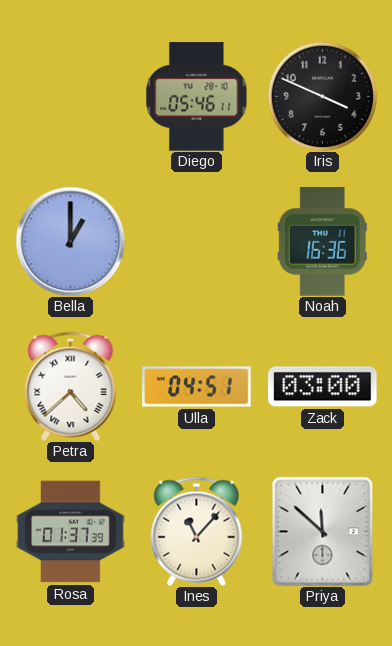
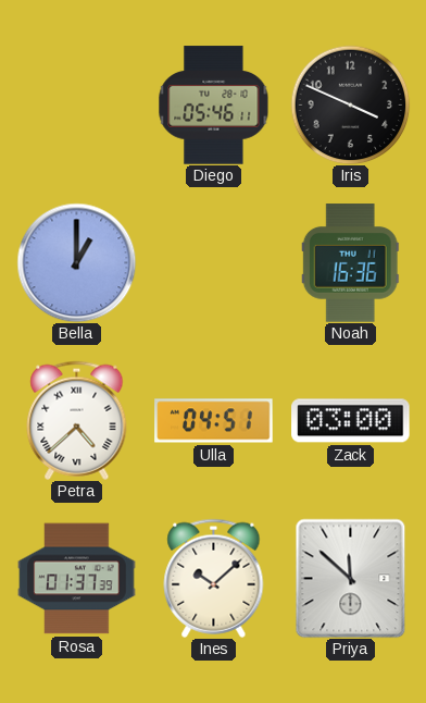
Ines: 11:07 -> 10:08 (214, 578)
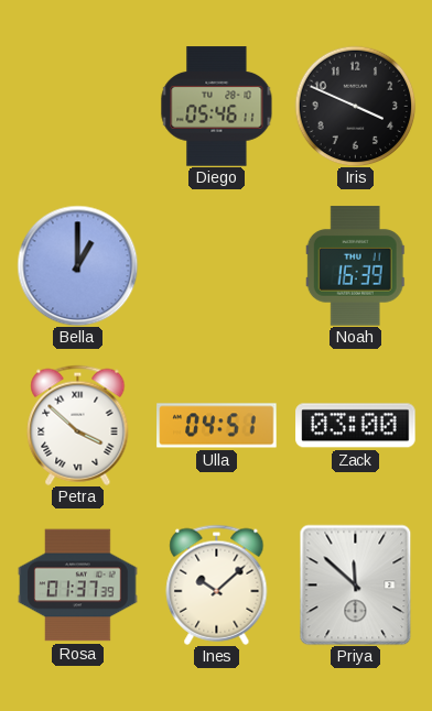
Noah: 16:36 -> 16:39 (355, 266)
Petra: 4:38 -> 3:52 (78, 425)
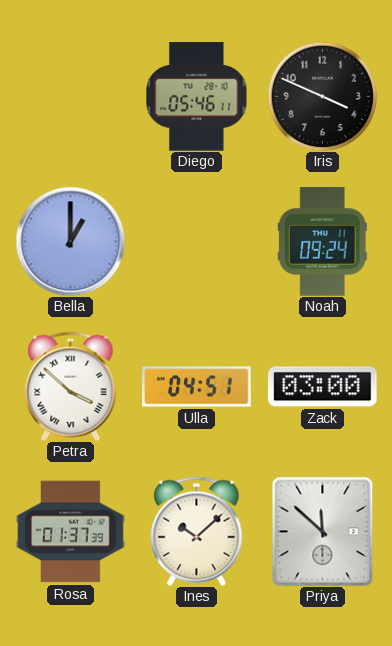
Noah: 16:39 -> 09:24 (322, 242)
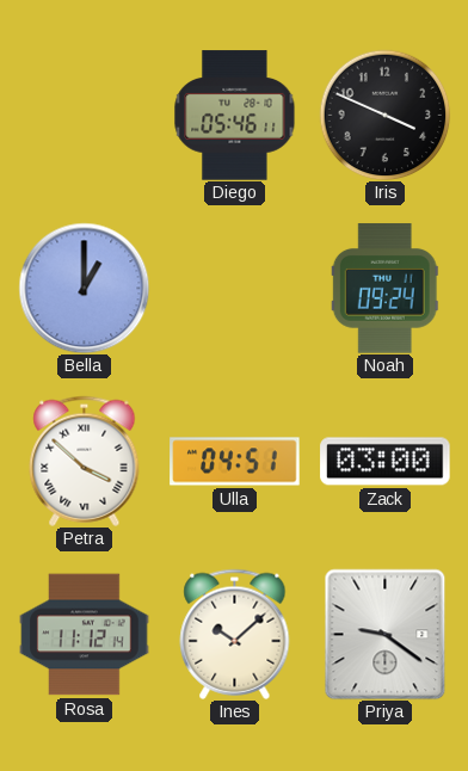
Rosa: 01:37 -> 11:12 (85, 635)
Priya: 11:52 -> 9:21 (386, 634)
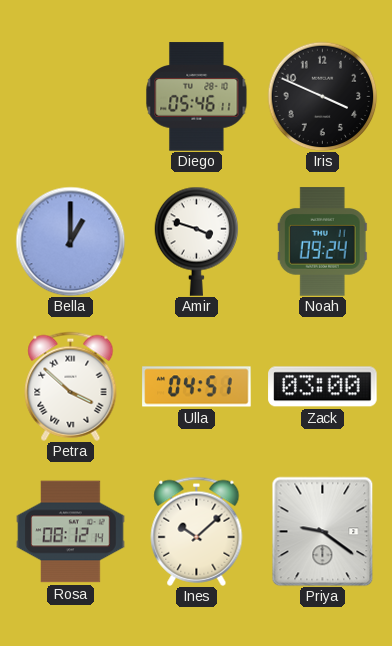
Amir: none -> 3:48 (197, 241)
Rosa: 11:12 -> 08:12 (71, 532)
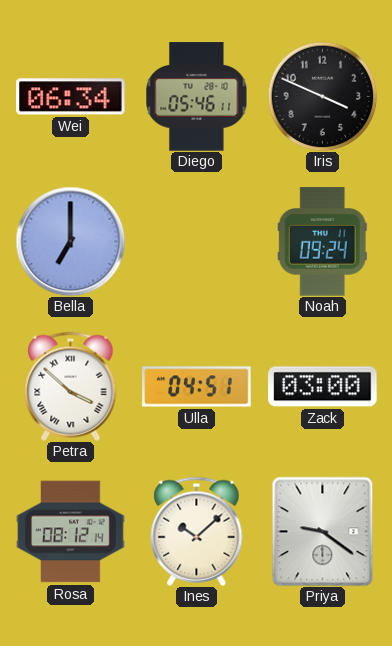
Wei: none -> 06:34 (71, 97)
Bella: 1:00 -> 7:00 (70, 241)
Amir: 3:48 -> none (197, 241)
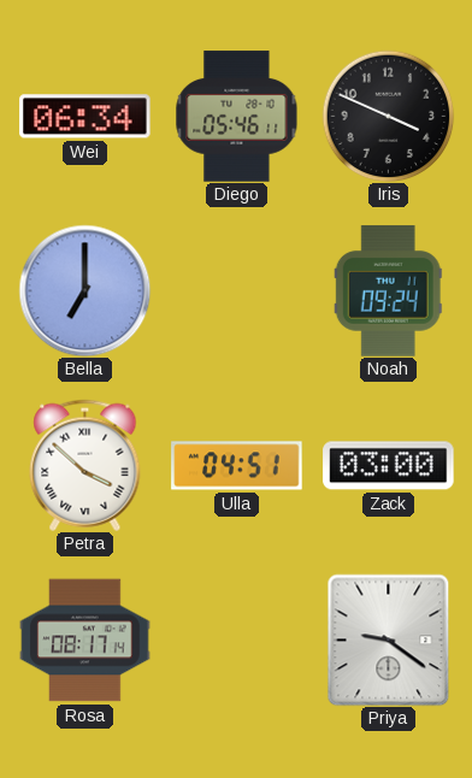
Rosa: 08:12 -> 08:17 (85, 641)
Ines: 10:08 -> none (197, 531)
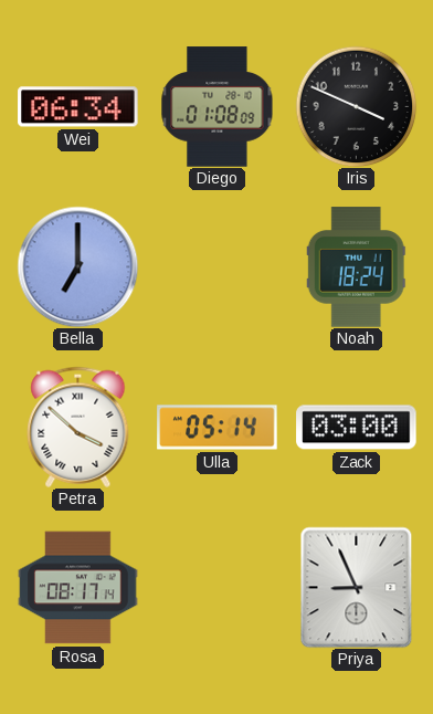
Diego: 05:46 -> 01:08 (218, 107)
Noah: 09:24 -> 18:24 (356, 267)
Ulla: 04:51 -> 05:14 (218, 428)
Priya: 9:21 -> 8:56 (357, 587)
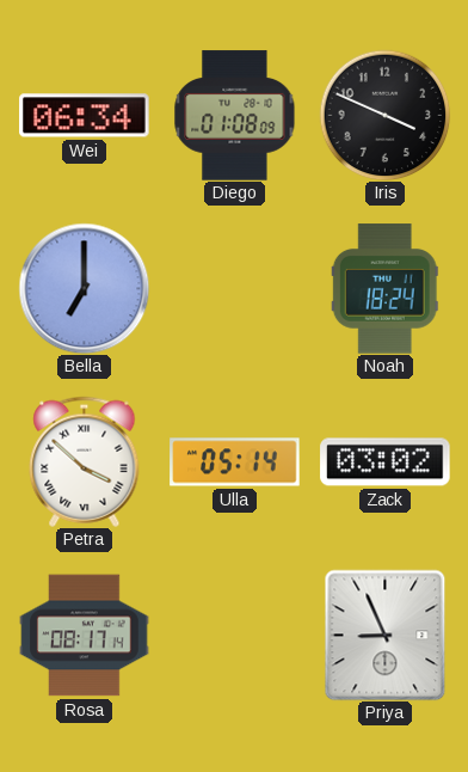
Zack: 03:00 -> 03:02 (386, 462)
